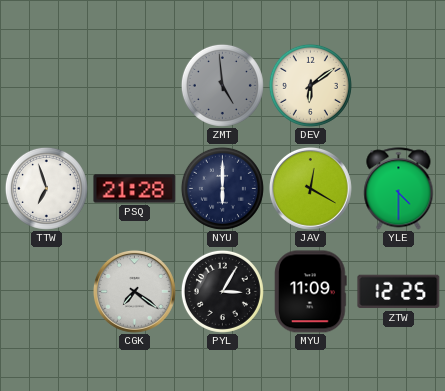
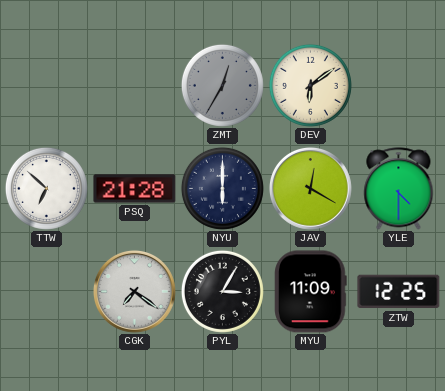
ZMT: 4:59 -> 12:35 (222, 85)
TTW: 6:57 -> 6:52 (46, 188)
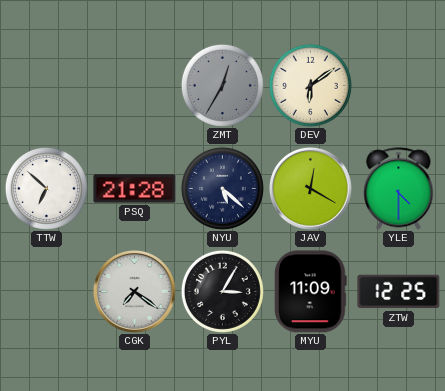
NYU: 6:00 -> 5:22 (222, 188)
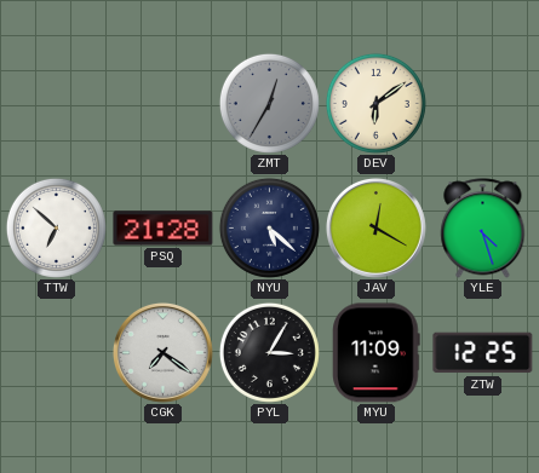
YLE: 4:30 -> 4:27 (483, 229)
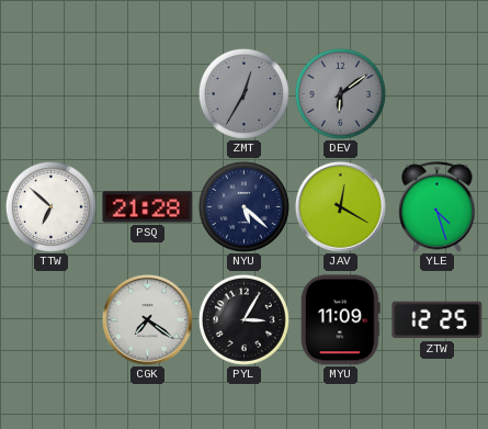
DEV dial: cream -> grey (340, 93)
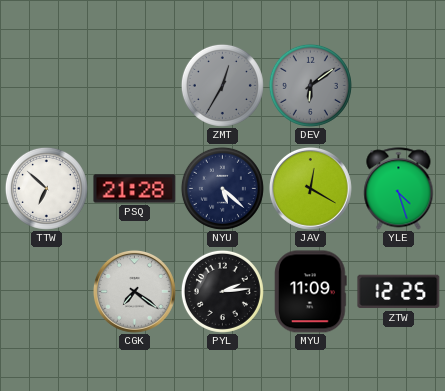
PYL: 3:05 -> 2:14 (222, 291)
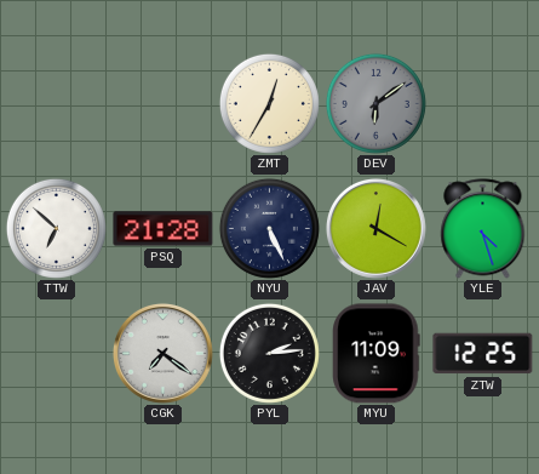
ZMT dial: grey -> cream (269, 103)
NYU: 5:22 -> 5:26 (269, 228)
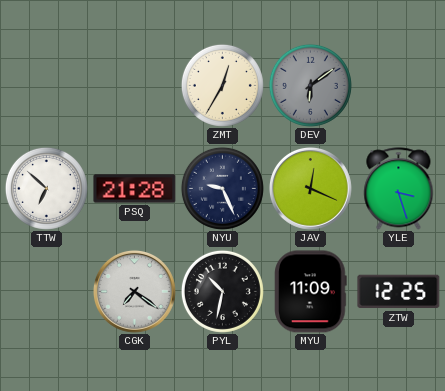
NYU: 5:26 -> 9:26 (222, 188)
JAV: 12:20 -> 12:19 (311, 189)
YLE: 4:27 -> 3:27 (399, 189)
PYL: 2:14 -> 10:32 (222, 291)
